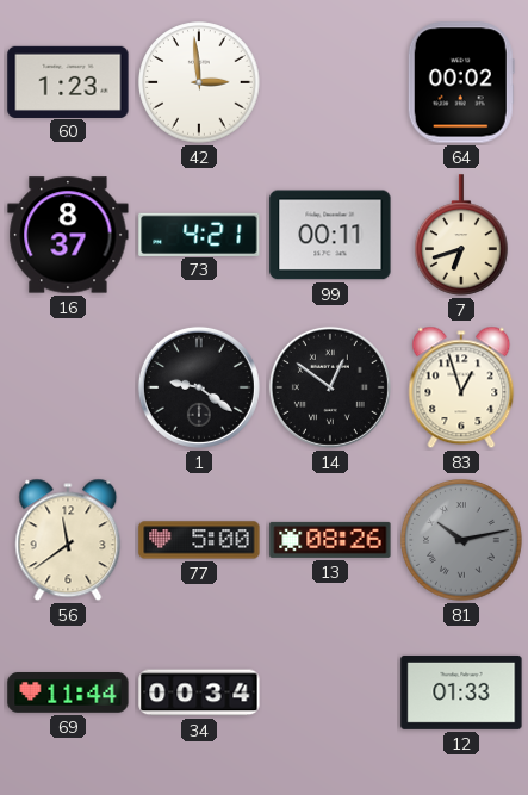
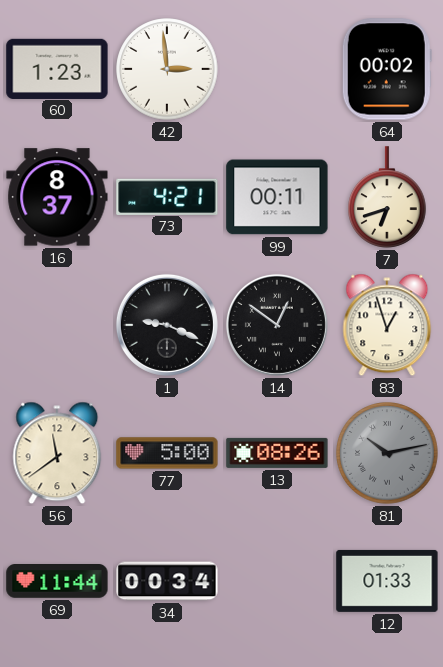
1: 9:21 -> 9:19 (167, 325)
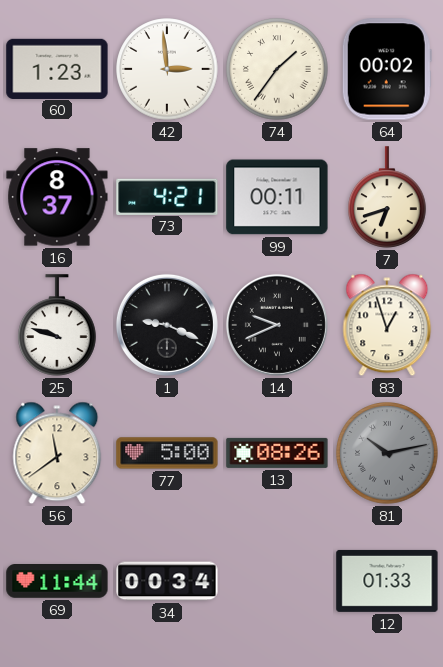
74: none -> 1:36 (277, 69)
25: none -> 9:48 (58, 325)
14: 12:51 -> 9:41 (277, 325)
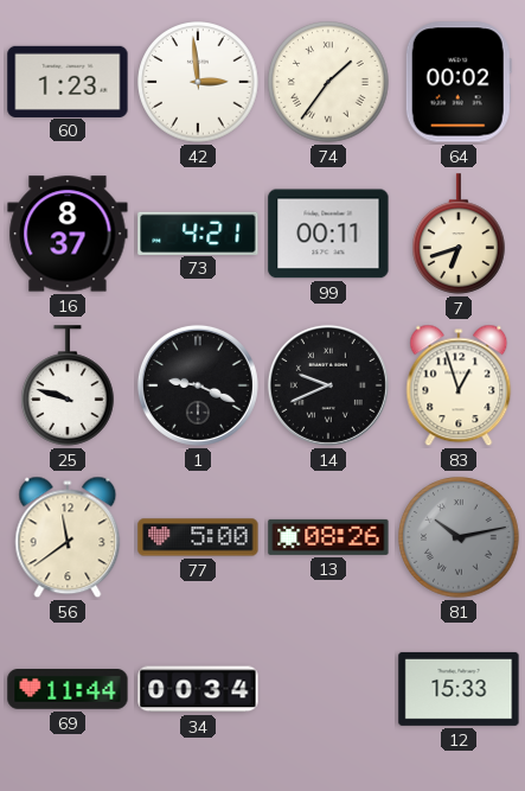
12: 01:33 -> 15:33 (459, 689)
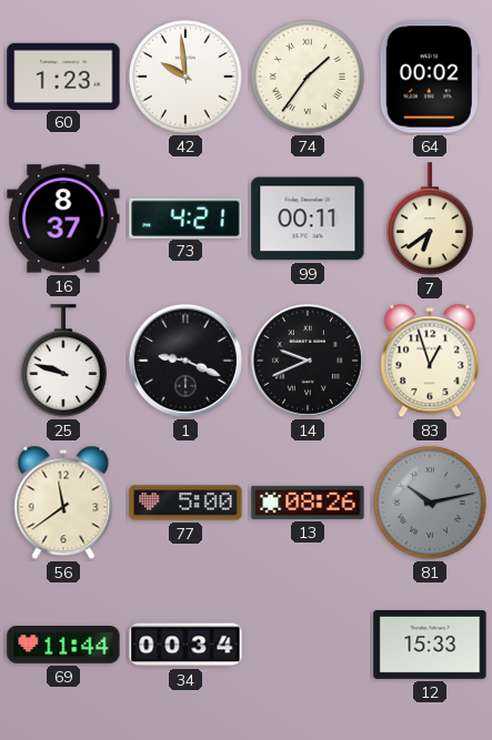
42: 2:59 -> 9:59 (185, 77)
7: 6:42 -> 6:39 (431, 219)
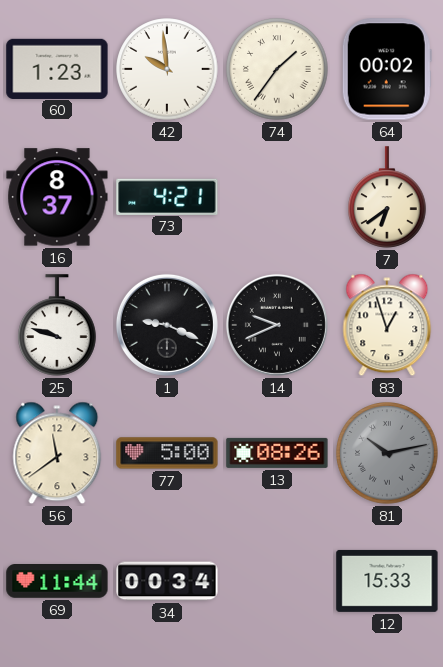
99: 00:11 -> none (308, 219)
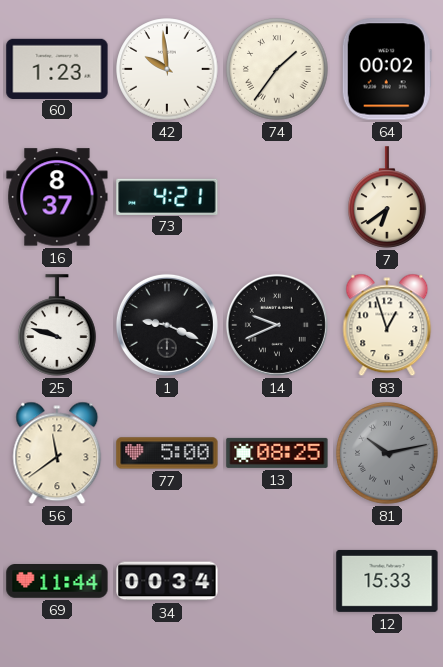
13: 08:26 -> 08:25 (277, 453)
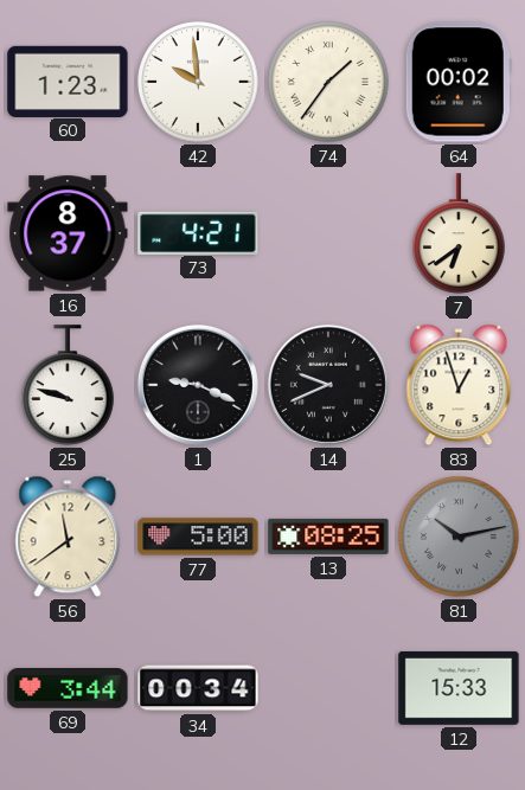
69: 11:44 -> 3:44 (68, 689)
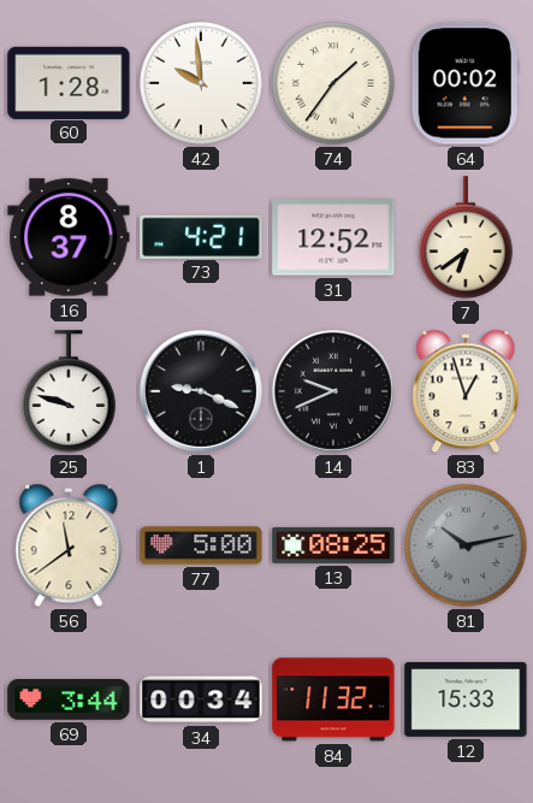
60: 1:23 -> 1:28 (69, 82)
31: none -> 12:52 (333, 237)
84: none -> 11:32 (333, 699)
